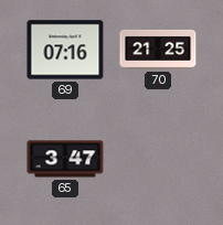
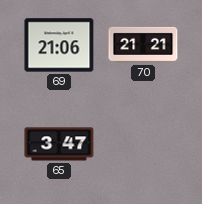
69: 07:16 -> 21:06 (59, 45)
70: 21:25 -> 21:21 (143, 45)
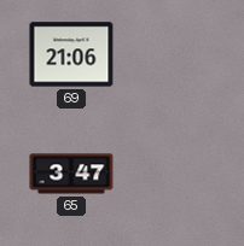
70: 21:21 -> none (143, 45)
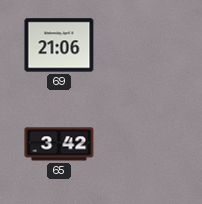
65: 3:47 -> 3:42 (59, 144)
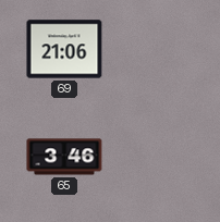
65: 3:42 -> 3:46 (64, 157)
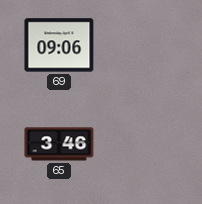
69: 21:06 -> 09:06 (59, 45)
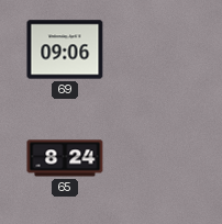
65: 3:46 -> 8:24 (65, 158)
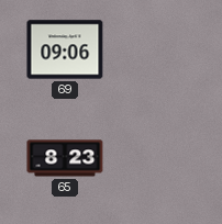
65: 8:24 -> 8:23 (65, 158)
